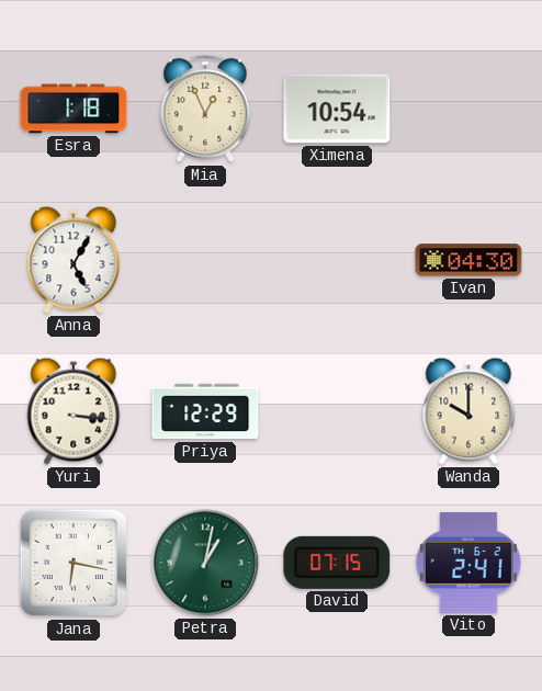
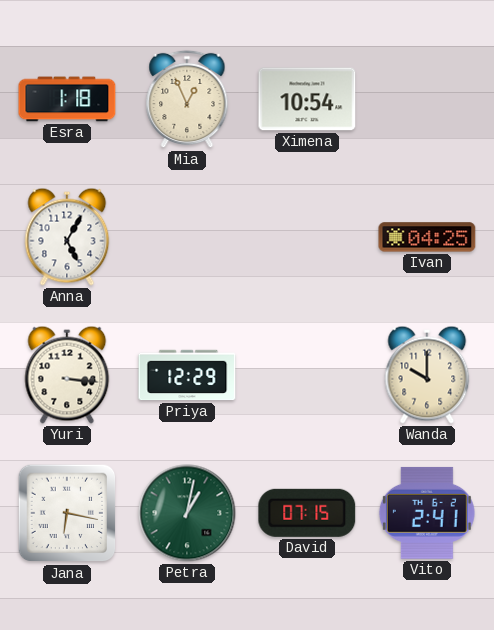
Ivan: 04:30 -> 04:25 (427, 237)
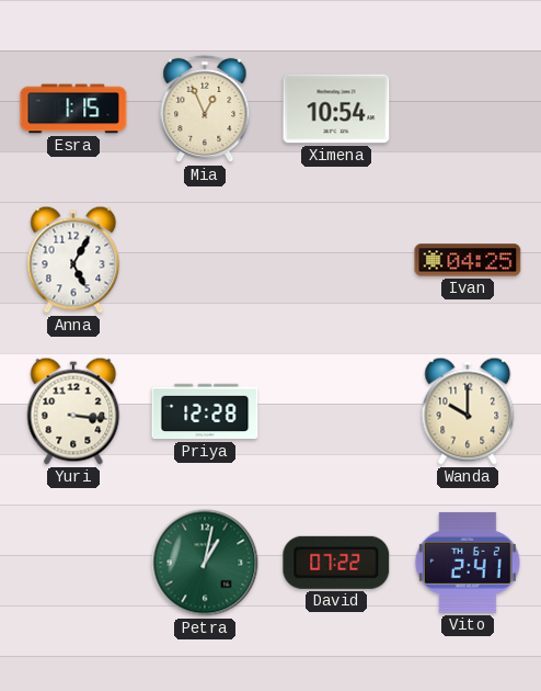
Esra: 1:18 -> 1:15 (73, 109)
Priya: 12:29 -> 12:28 (205, 411)
Jana: 6:17 -> none (67, 513)
David: 07:15 -> 07:22 (336, 563)
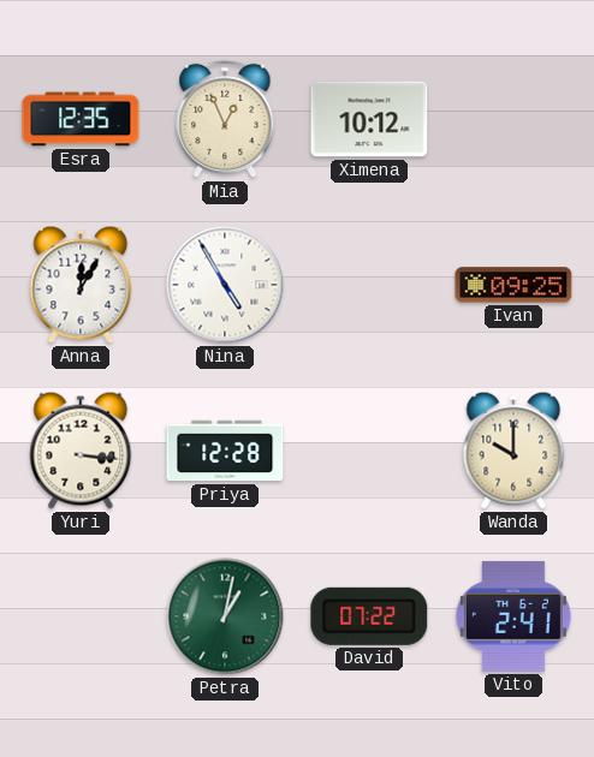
Esra: 1:15 -> 12:35 (81, 119)
Ximena: 10:54 -> 10:12 (369, 119)
Anna: 5:05 -> 12:05 (81, 285)
Nina: none -> 4:55 (225, 285)
Ivan: 04:25 -> 09:25 (513, 285)
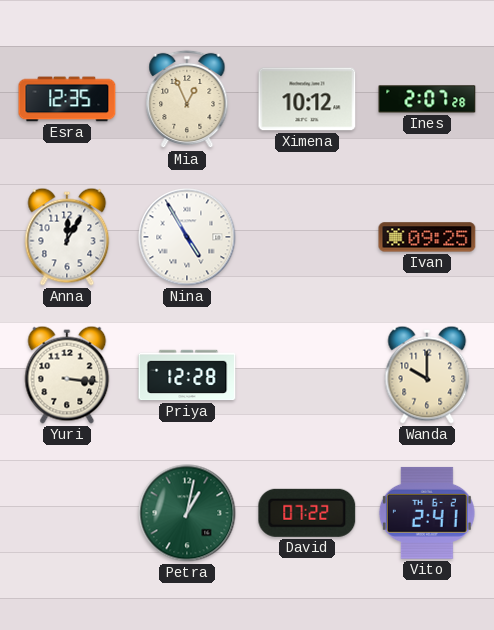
Ines: none -> 2:07 (427, 99)
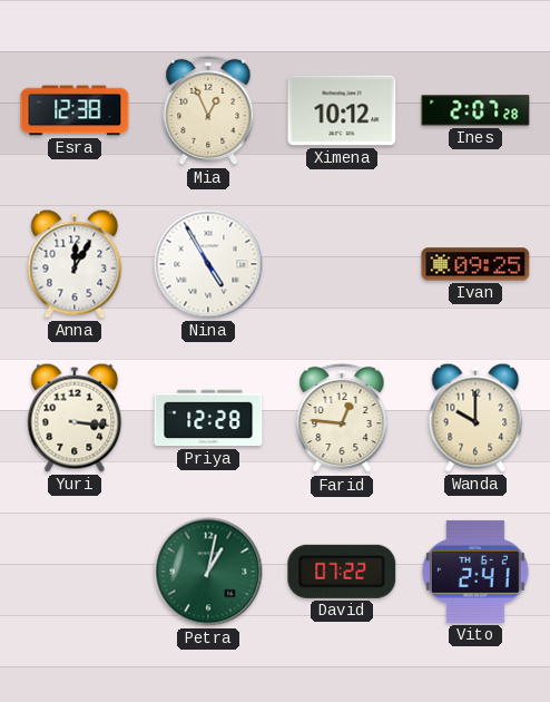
Esra: 12:35 -> 12:38 (75, 110)
Farid: none -> 12:46 (342, 418)
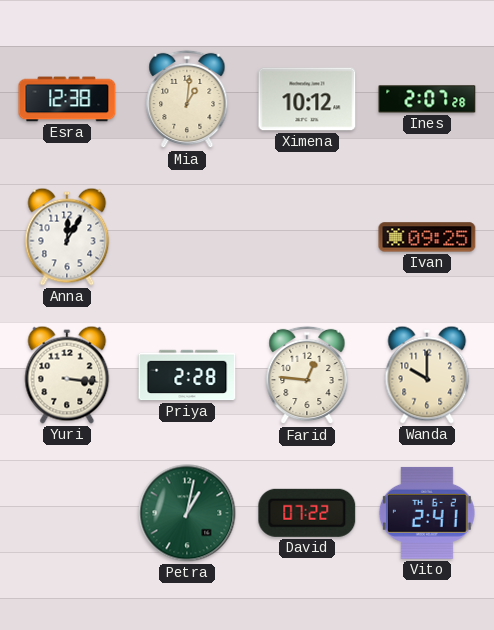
Mia: 12:56 -> 1:01 (187, 99)
Nina: 4:55 -> none (208, 264)
Priya: 12:28 -> 2:28 (187, 375)
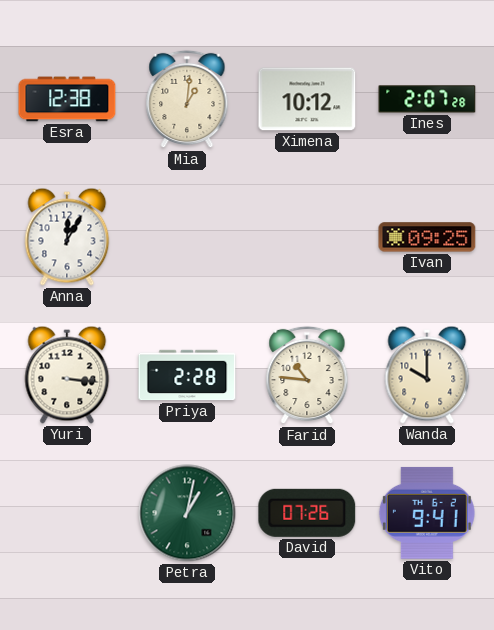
Farid: 12:46 -> 10:46 (307, 375)
David: 07:22 -> 07:26 (307, 513)
Vito: 2:41 -> 9:41 (427, 513)
